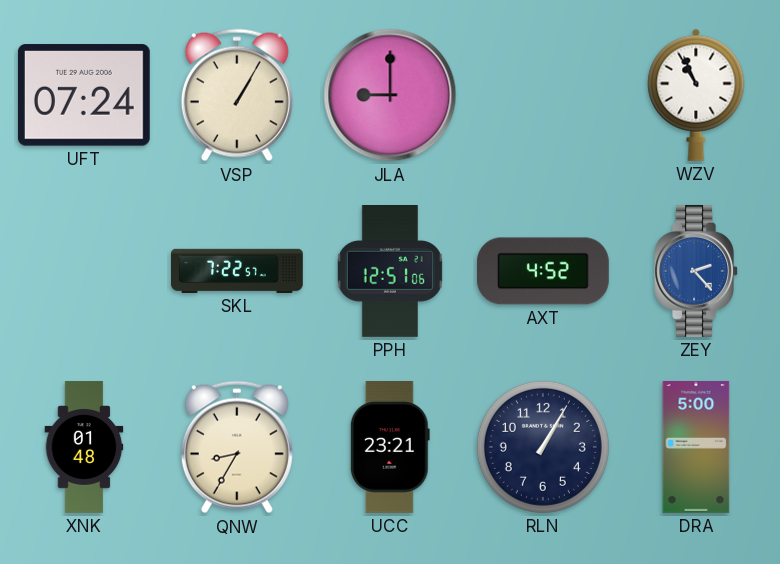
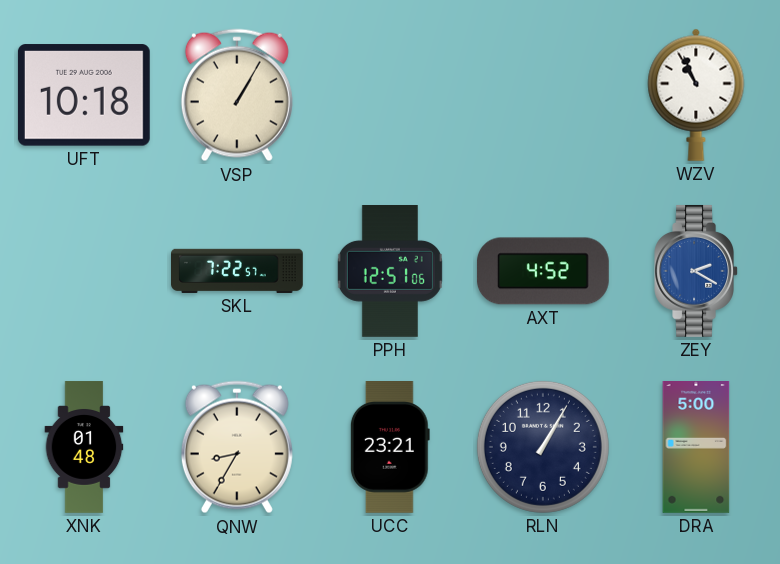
UFT: 07:24 -> 10:18 (84, 95)
JLA: 9:00 -> none (390, 95)
ZEY: 2:23 -> 2:20 (696, 271)
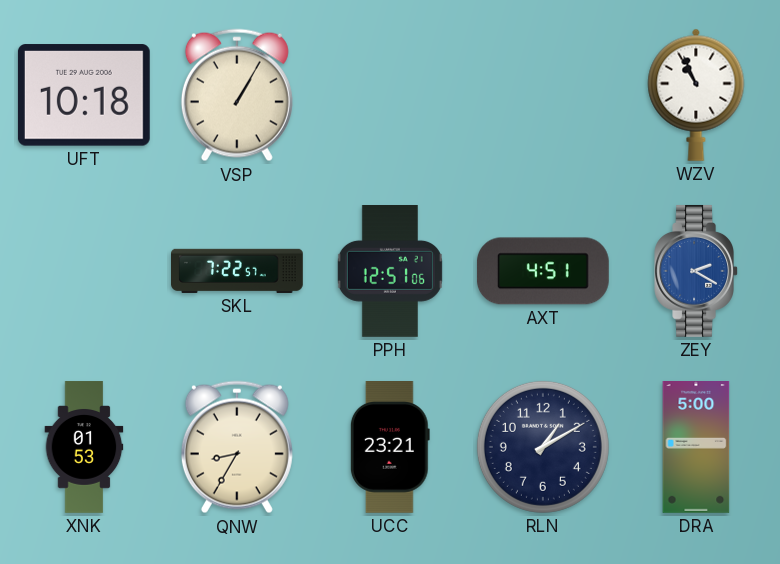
AXT: 4:52 -> 4:51 (543, 271)
XNK: 01:48 -> 01:53 (84, 447)
RLN: 1:05 -> 1:10 (543, 447)
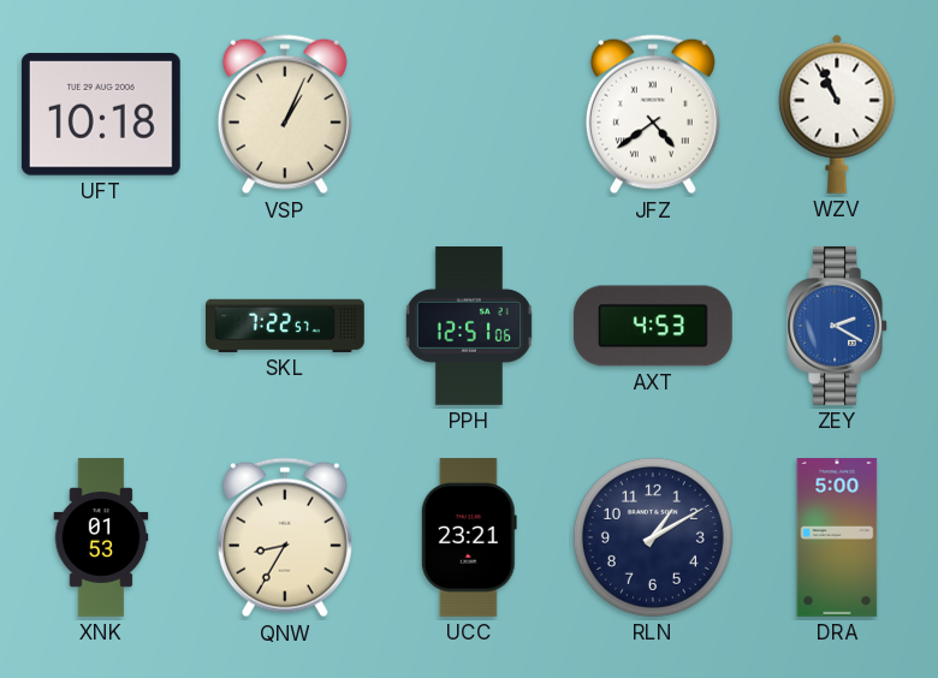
VSP: 1:05 -> 1:04 (285, 114)
JFZ: none -> 4:39 (653, 114)
AXT: 4:51 -> 4:53 (653, 326)
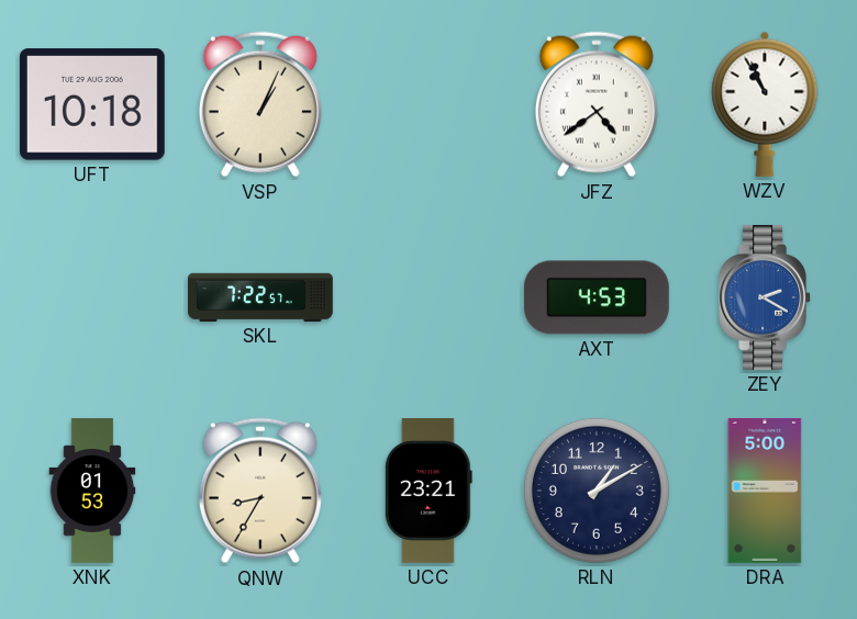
PPH: 12:51 -> none (469, 327)
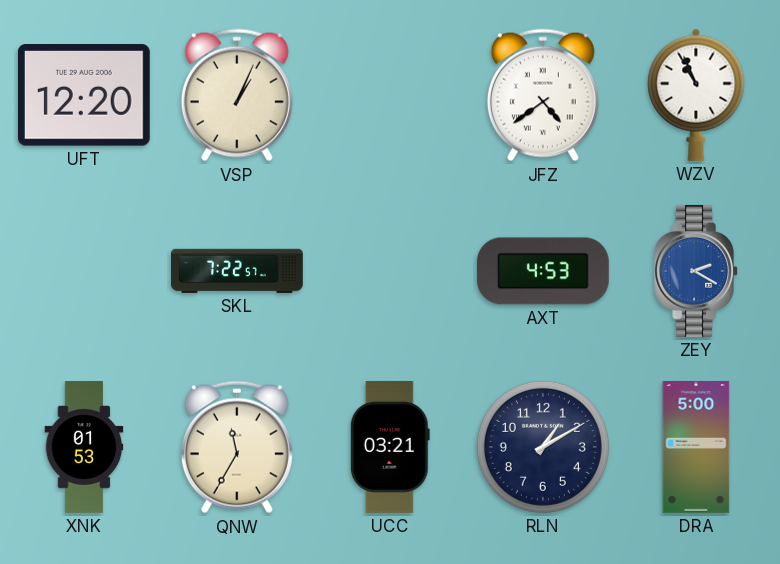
UFT: 10:18 -> 12:20 (84, 95)
QNW: 8:35 -> 11:35 (237, 447)
UCC: 23:21 -> 03:21 (390, 448)
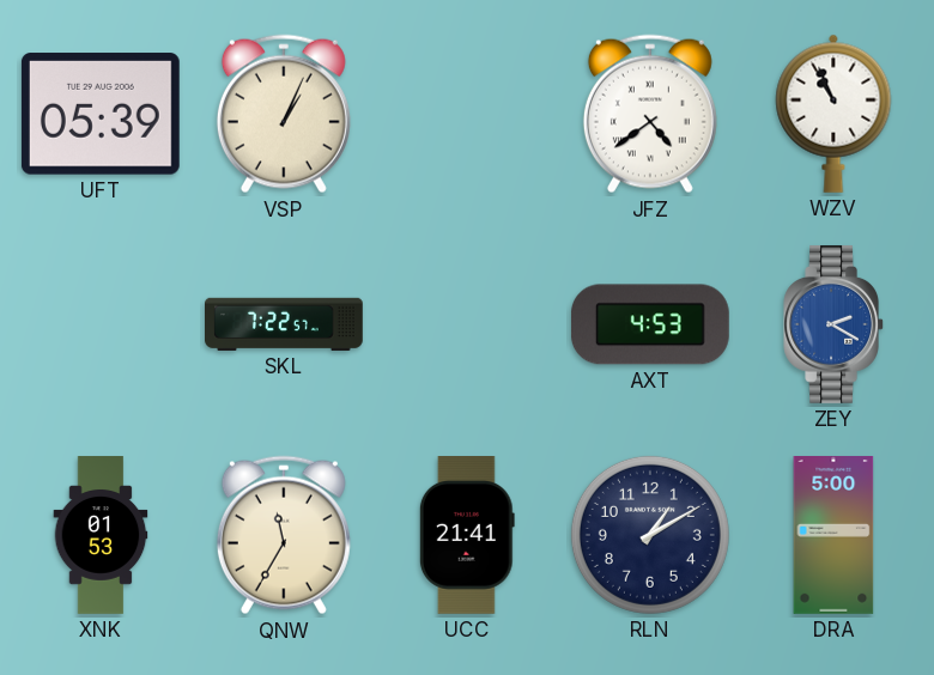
UFT: 12:20 -> 05:39 (101, 114)
UCC: 03:21 -> 21:41 (467, 536)
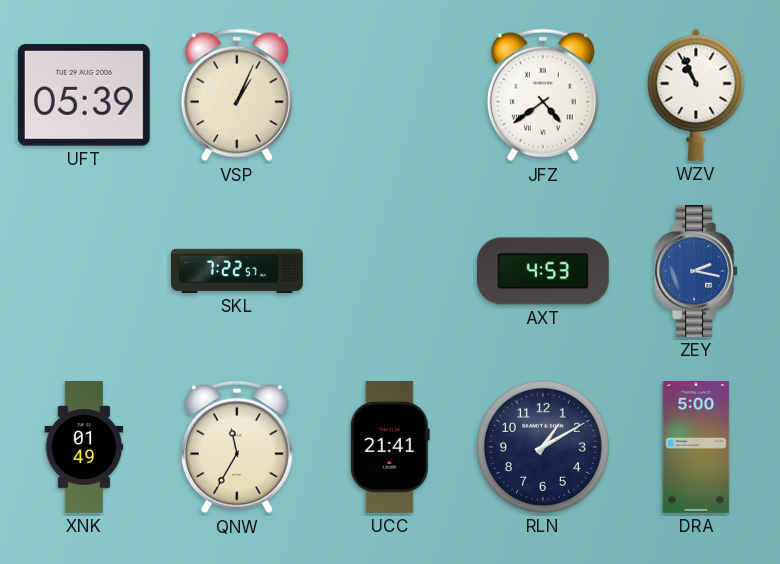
ZEY: 2:20 -> 2:17 (696, 271)
XNK: 01:53 -> 01:49 (84, 447)
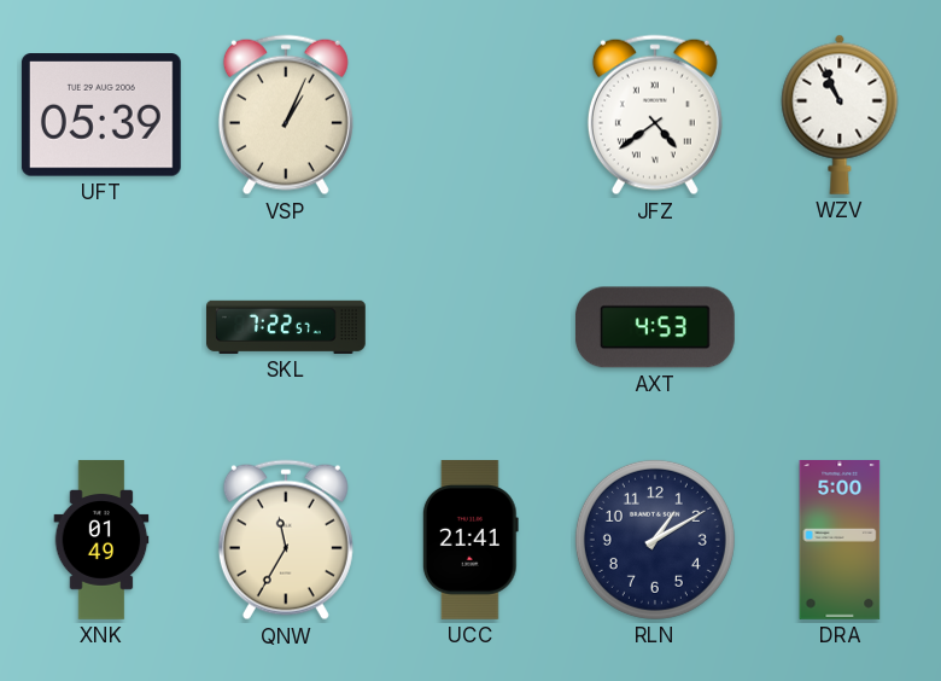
ZEY: 2:17 -> none (696, 271)
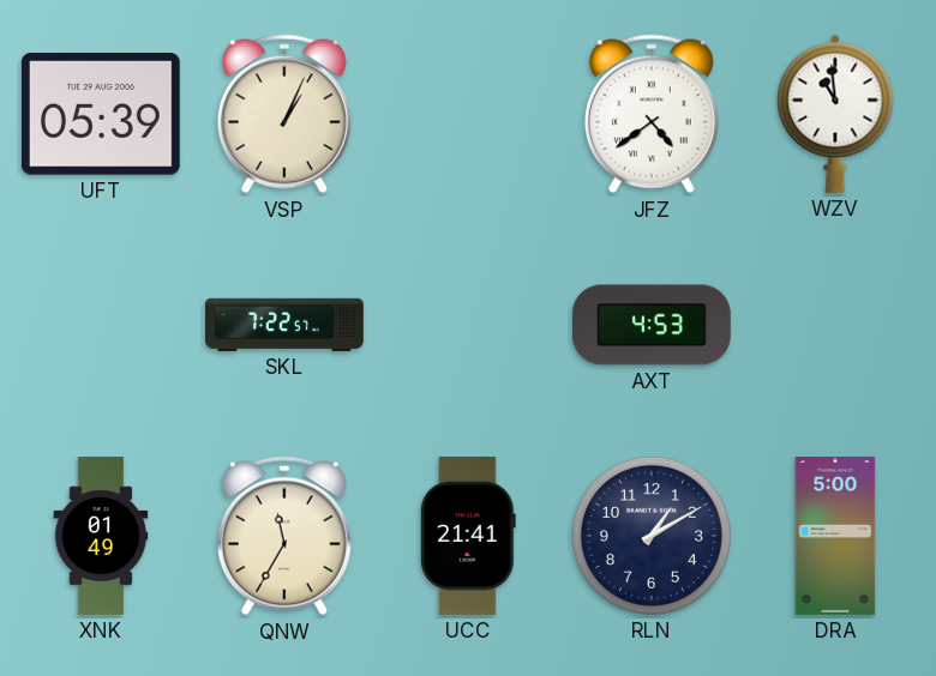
WZV: 10:56 -> 10:59 (835, 114)
